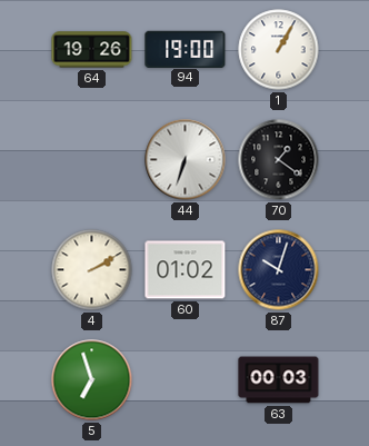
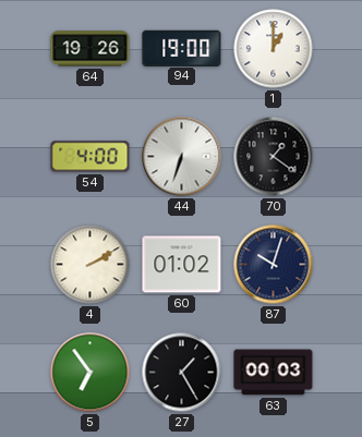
1: 1:05 -> 1:00 (274, 49)
54: none -> 4:00 (90, 157)
5: 6:57 -> 6:54 (90, 373)
27: none -> 1:25 (182, 373)
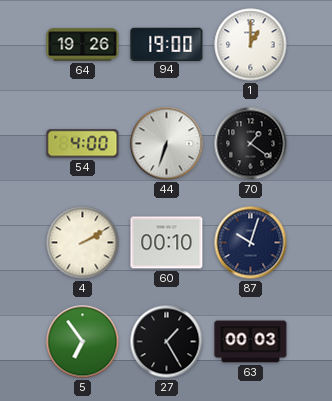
60: 01:02 -> 00:10 (167, 243)
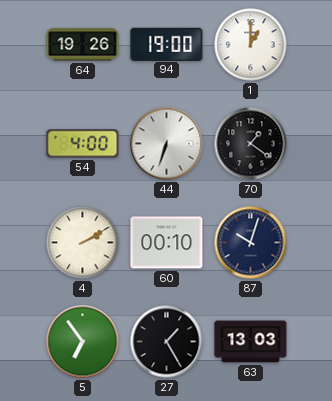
63: 00:03 -> 13:03 (251, 342)
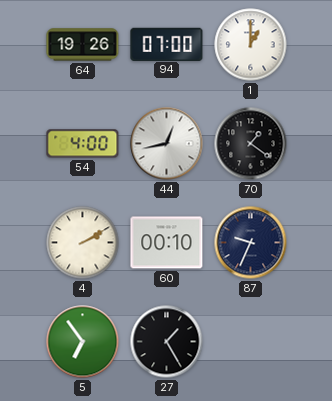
94: 19:00 -> 07:00 (167, 44)
44: 6:33 -> 12:43 (167, 144)
87: 10:03 -> 9:34 (251, 243)
63: 13:03 -> none (251, 342)
